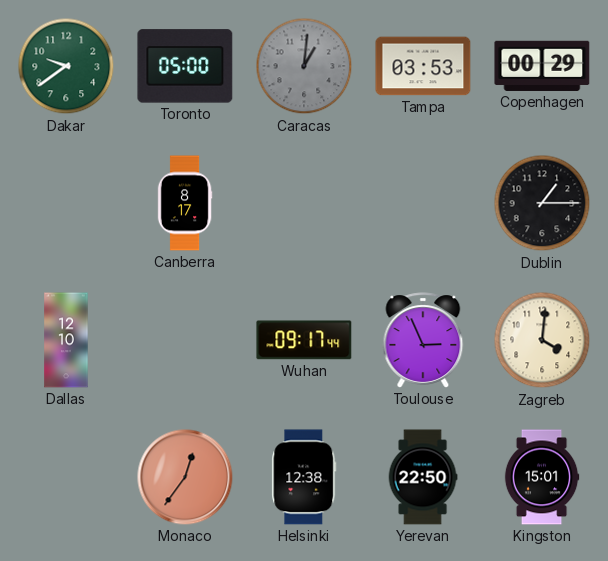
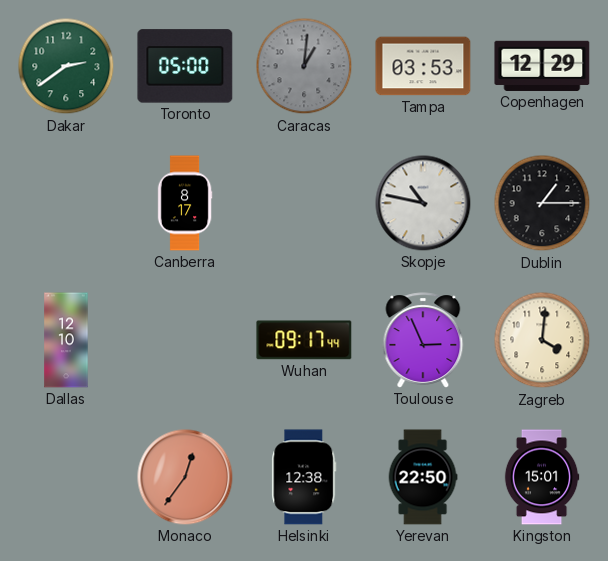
Dakar: 9:39 -> 2:39 (66, 66)
Copenhagen: 00:29 -> 12:29 (542, 66)
Skopje: none -> 10:47 (423, 203)
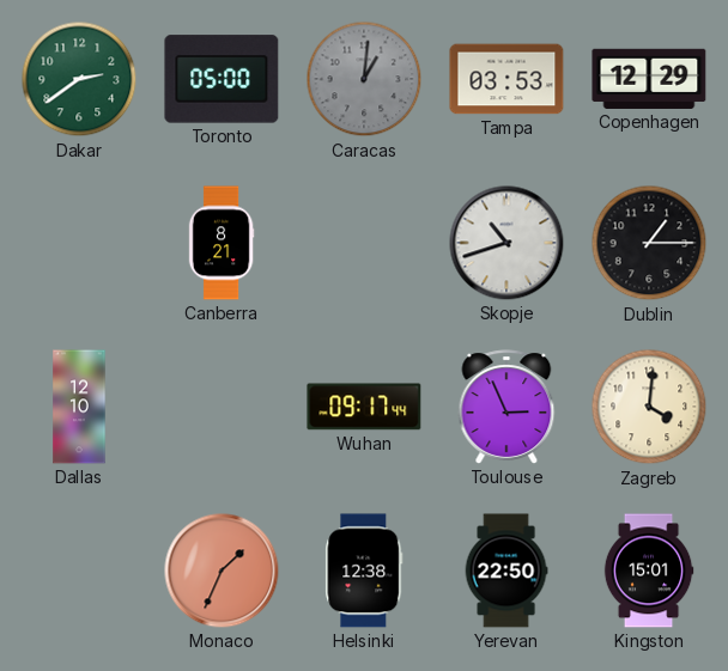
Canberra: 8:17 -> 8:21 (222, 243)
Skopje: 10:47 -> 10:42 (506, 243)
Monaco: 12:36 -> 1:34 (222, 571)
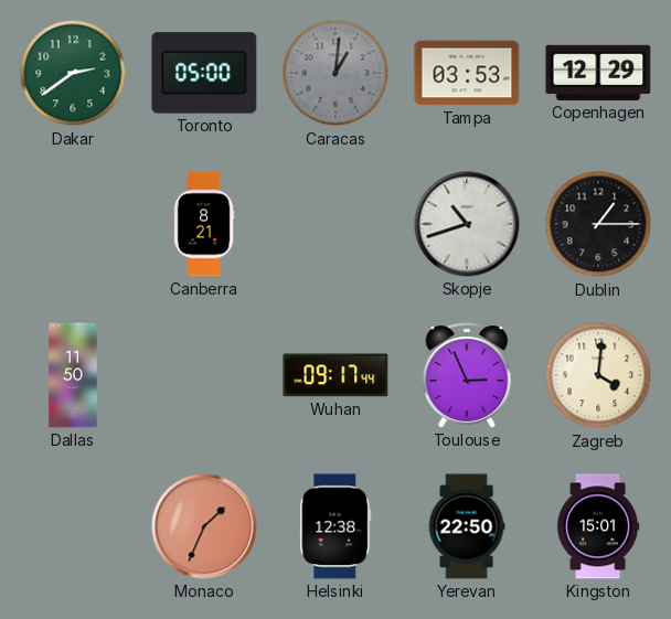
Dallas: 12:10 -> 11:50 (73, 375)
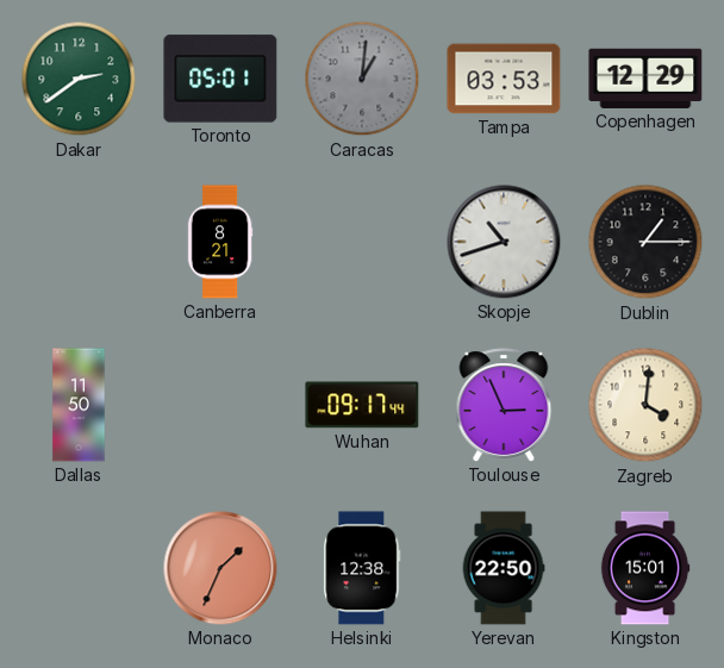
Toronto: 05:00 -> 05:01 (220, 79)
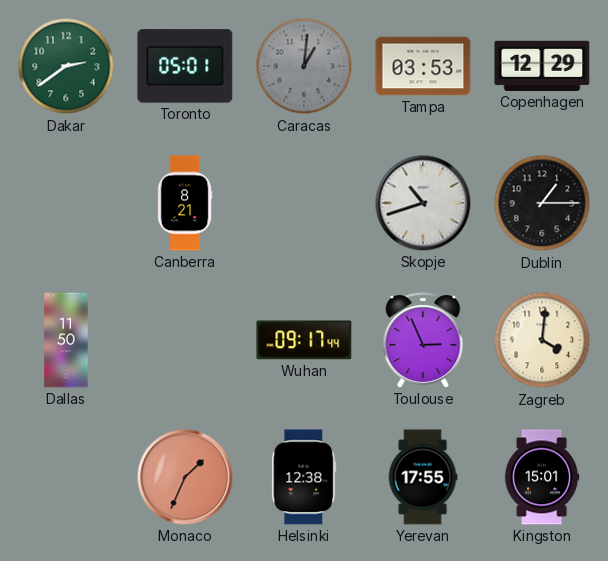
Yerevan: 22:50 -> 17:55 (423, 477)
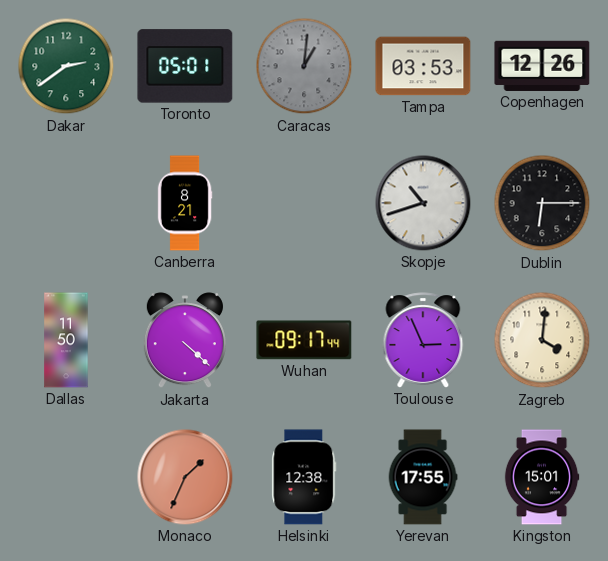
Copenhagen: 12:29 -> 12:26 (542, 66)
Dublin: 1:15 -> 6:15 (542, 203)
Jakarta: none -> 4:22 (185, 341)
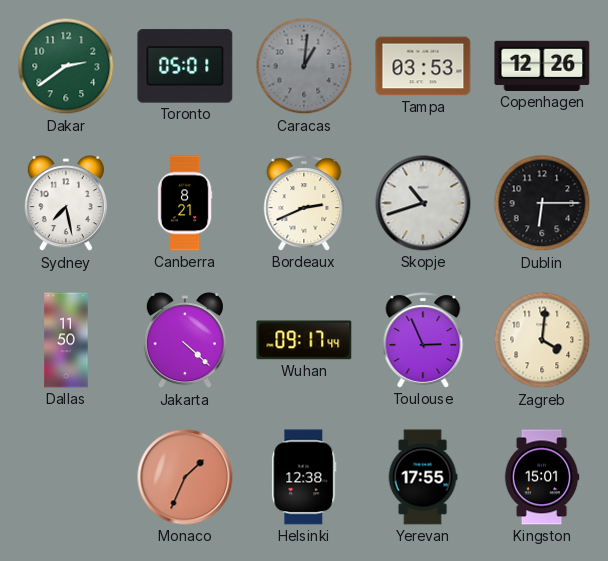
Sydney: none -> 7:28 (66, 204)
Bordeaux: none -> 2:41 (304, 203)
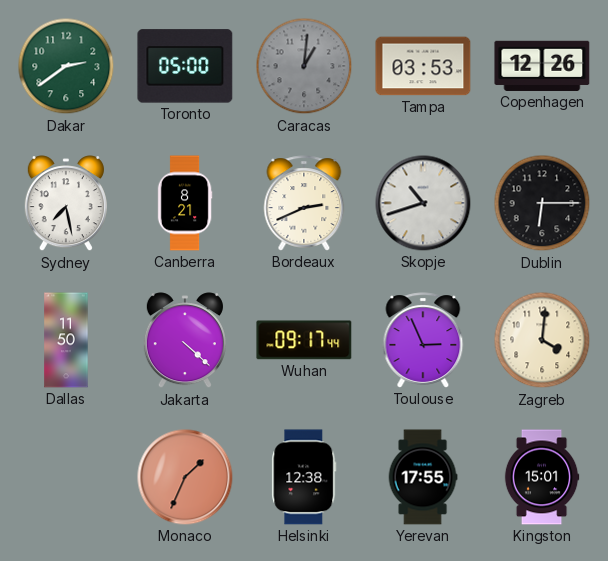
Toronto: 05:01 -> 05:00 (185, 66)
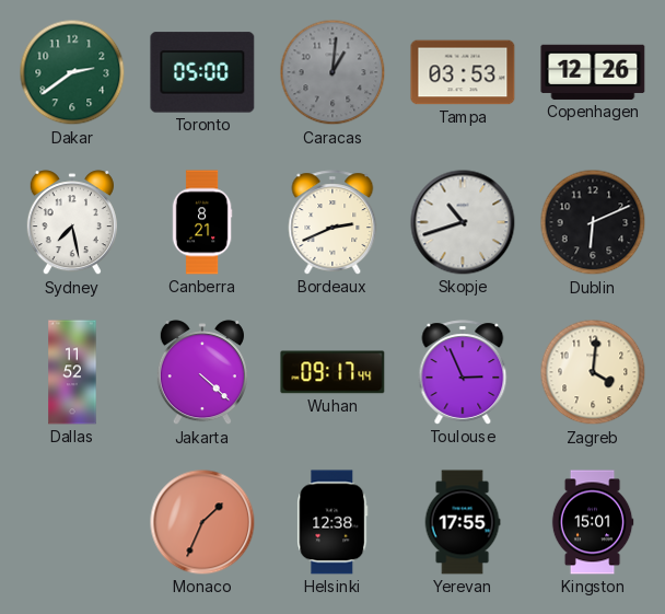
Dublin: 6:15 -> 6:11 (593, 222)
Dallas: 11:50 -> 11:52 (72, 372)
